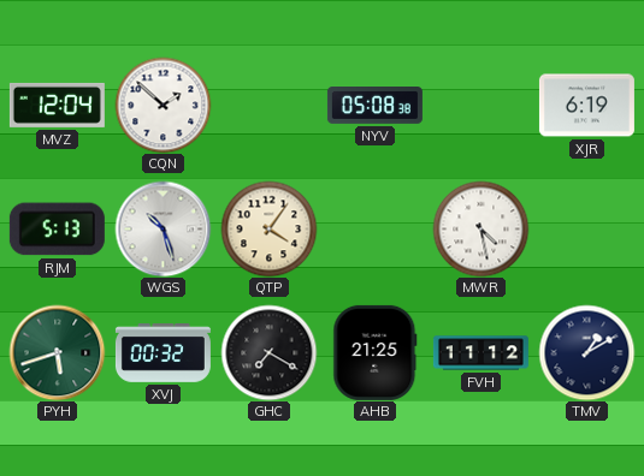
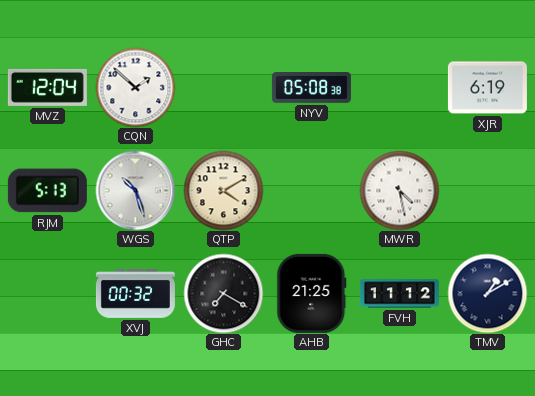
QTP: 4:06 -> 4:10 (223, 190)
PYH: 5:42 -> none (57, 352)
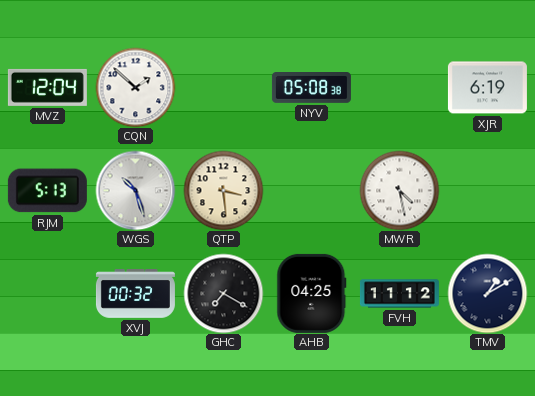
QTP: 4:10 -> 3:29 (223, 190)
AHB: 21:25 -> 04:25 (312, 293)
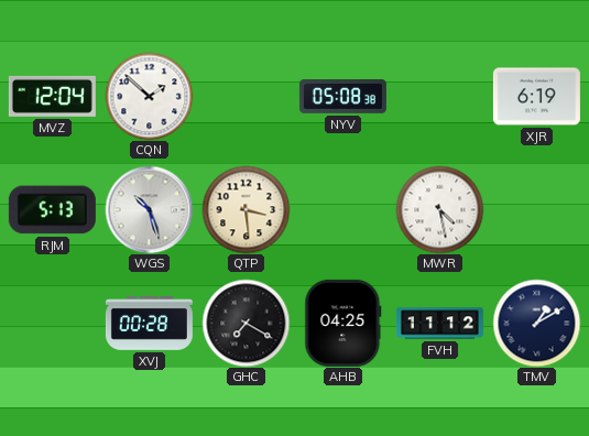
XVJ: 00:32 -> 00:28 (149, 324)
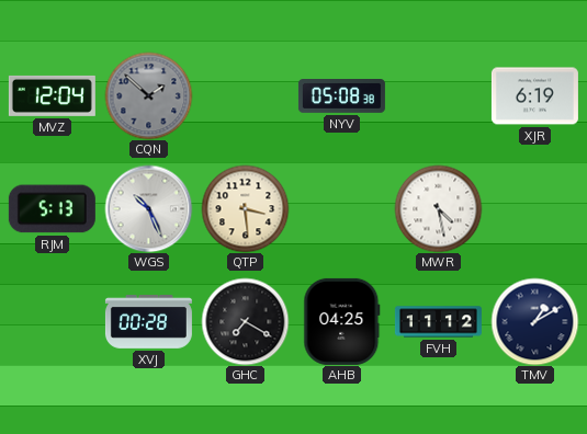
CQN dial: white -> grey (148, 95)
WGS: 10:27 -> 10:26 (148, 208)
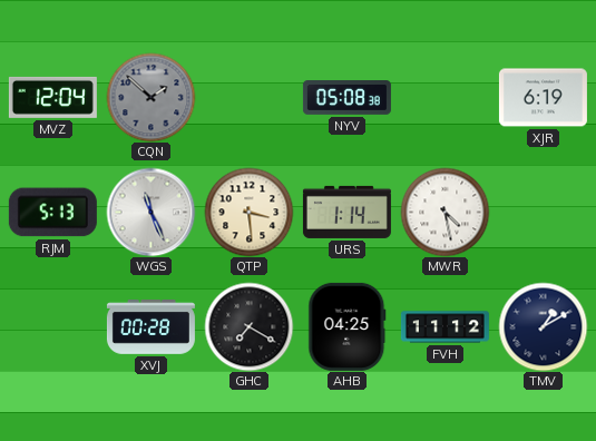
WGS: 10:26 -> 11:26 (150, 212)
URS: none -> 1:14 (346, 212)
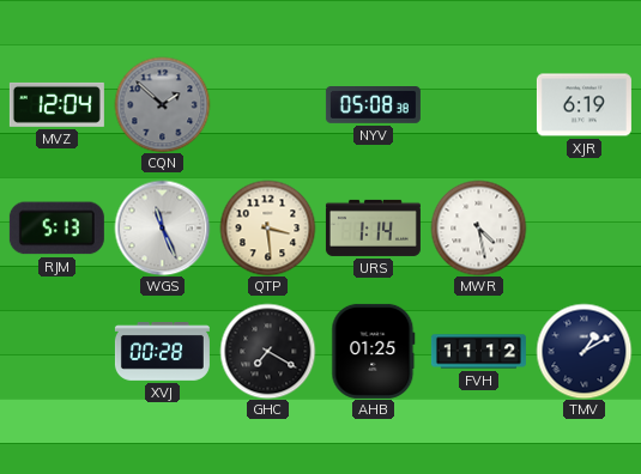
AHB: 04:25 -> 01:25 (374, 351)
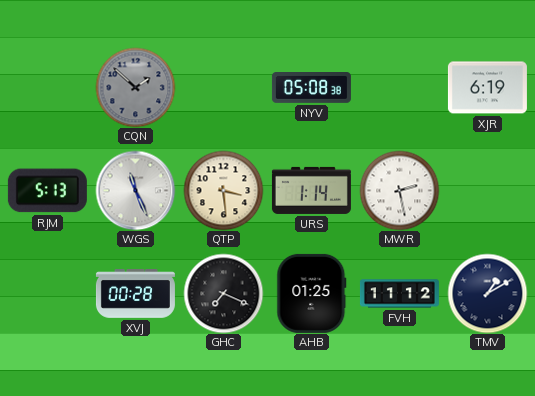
MVZ: 12:04 -> none (56, 104)
MWR: 4:28 -> 2:28 (399, 190)
GHC: 7:20 -> 7:19 (223, 293)
